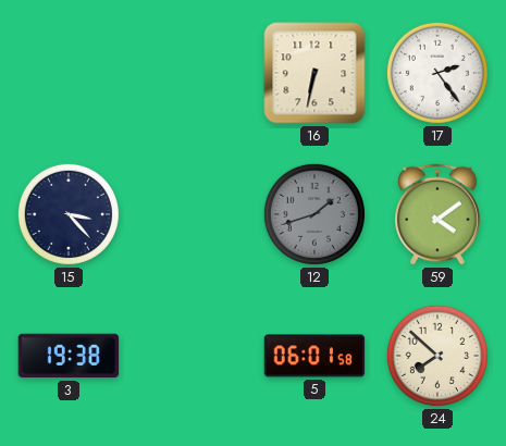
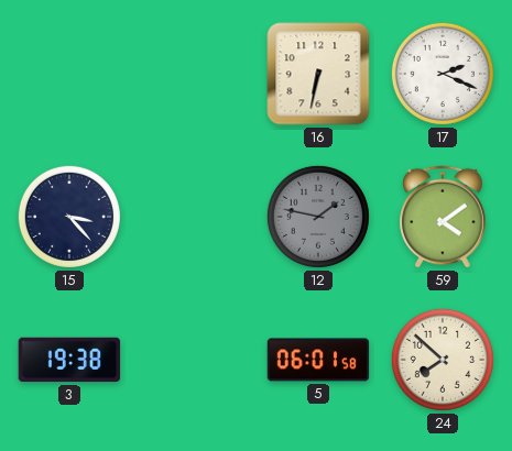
17: 2:24 -> 2:19 (443, 74)
12: 1:42 -> 1:47 (318, 217)
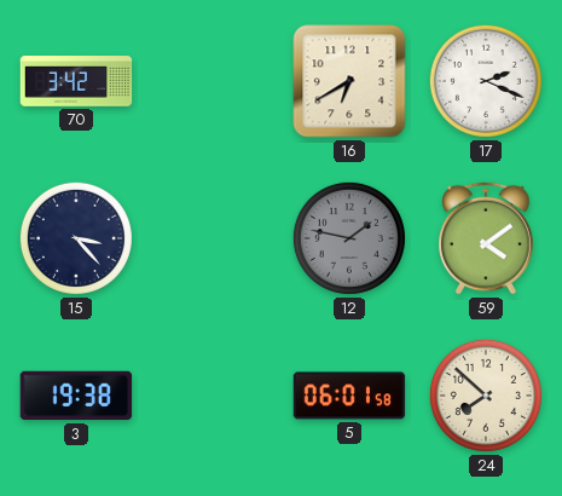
70: none -> 3:42 (76, 81)
16: 6:32 -> 6:40 (349, 81)
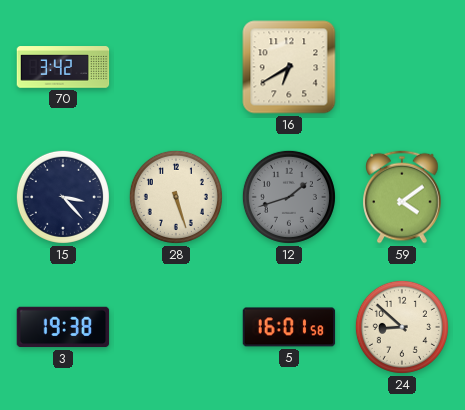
17: 2:19 -> none (486, 81)
28: none -> 5:27 (176, 197)
12: 1:47 -> 1:42 (289, 197)
5: 06:01 -> 16:01 (289, 327)
24: 7:52 -> 8:52 (402, 327)
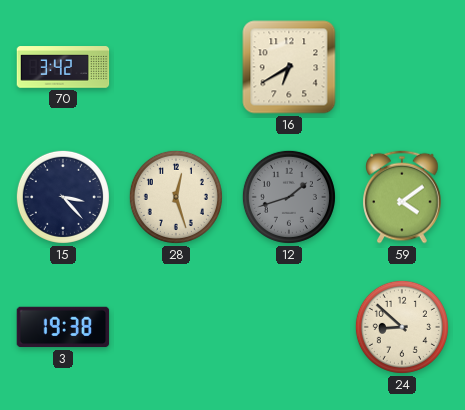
28: 5:27 -> 12:27 (176, 197)
5: 16:01 -> none (289, 327)
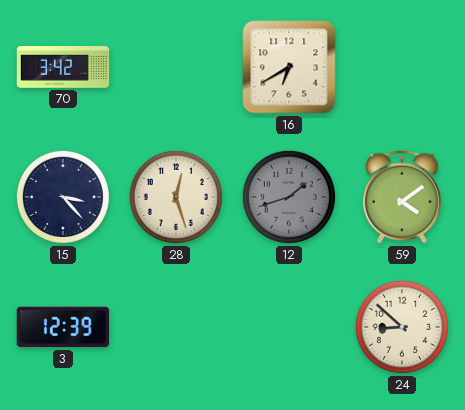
3: 19:38 -> 12:39 (63, 327)
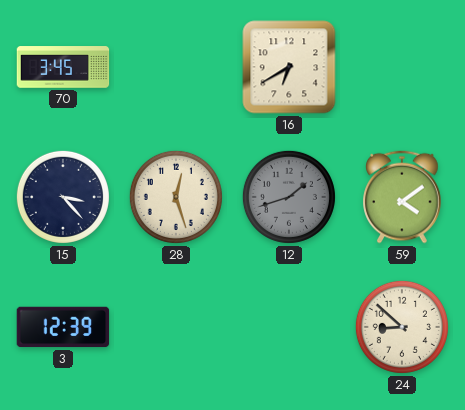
70: 3:42 -> 3:45 (63, 67)
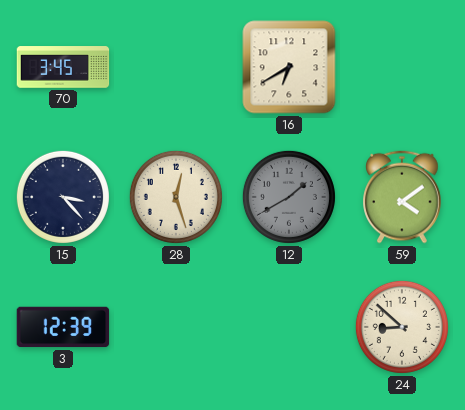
12: 1:42 -> 1:40 (289, 197)
